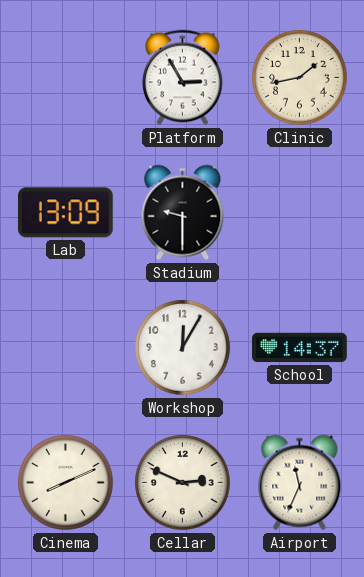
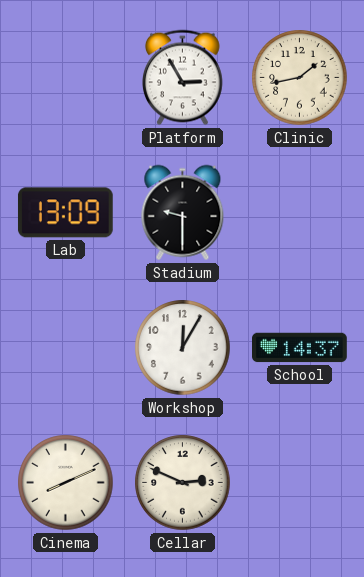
Airport: 11:34 -> none (300, 483)
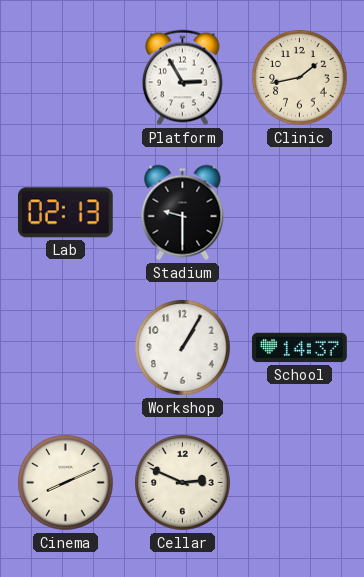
Lab: 13:09 -> 02:13 (65, 213)
Workshop: 12:05 -> 1:05 (183, 348)
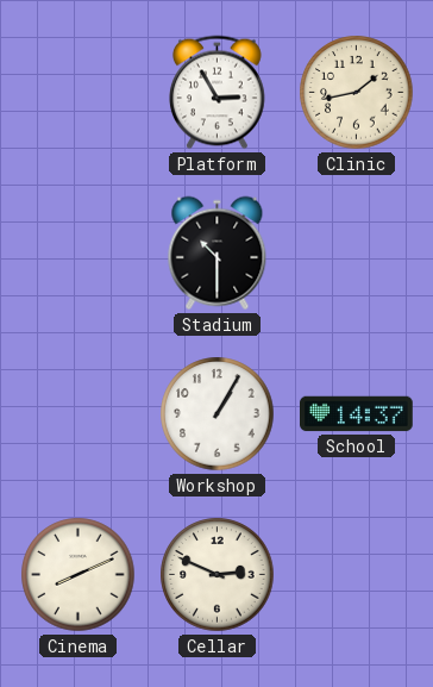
Lab: 02:13 -> none (65, 213)
Stadium: 9:30 -> 10:30 (218, 254)
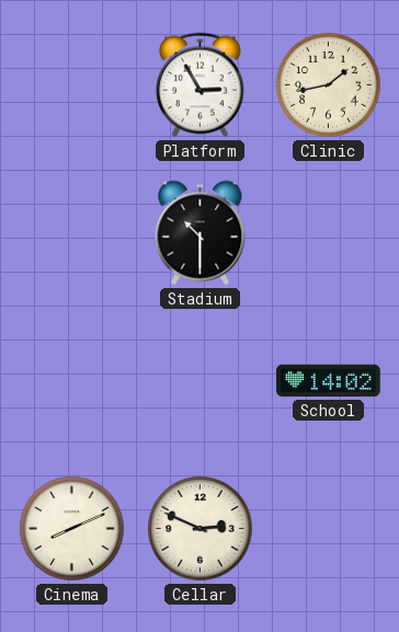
Workshop: 1:05 -> none (218, 414)
School: 14:37 -> 14:02 (329, 381)
